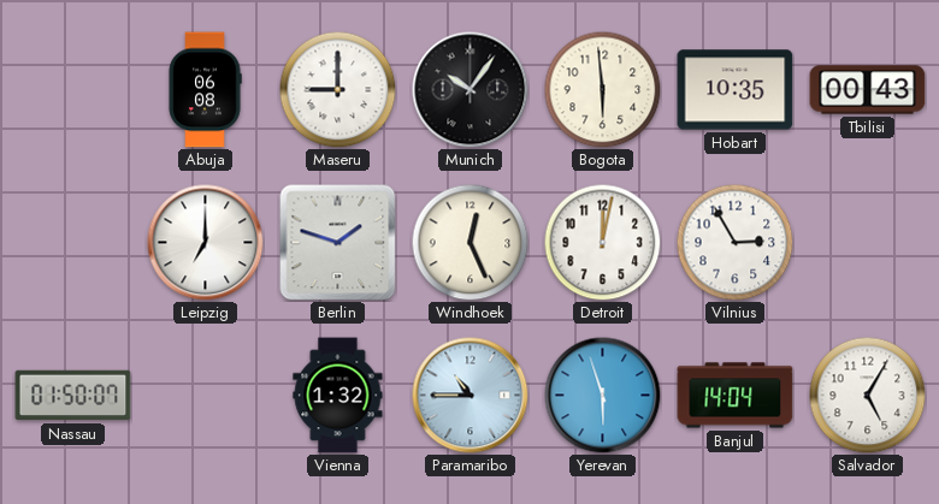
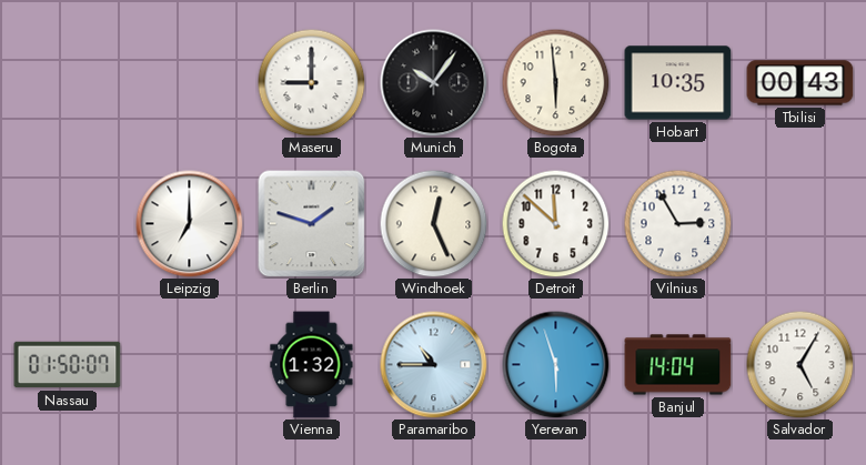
Abuja: 06:08 -> none (205, 90)
Detroit: 12:02 -> 11:52 (555, 223)
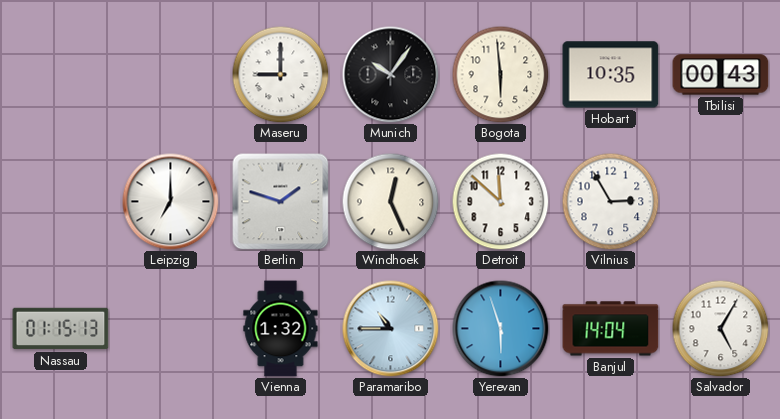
Nassau: 01:50 -> 01:15 (61, 329)
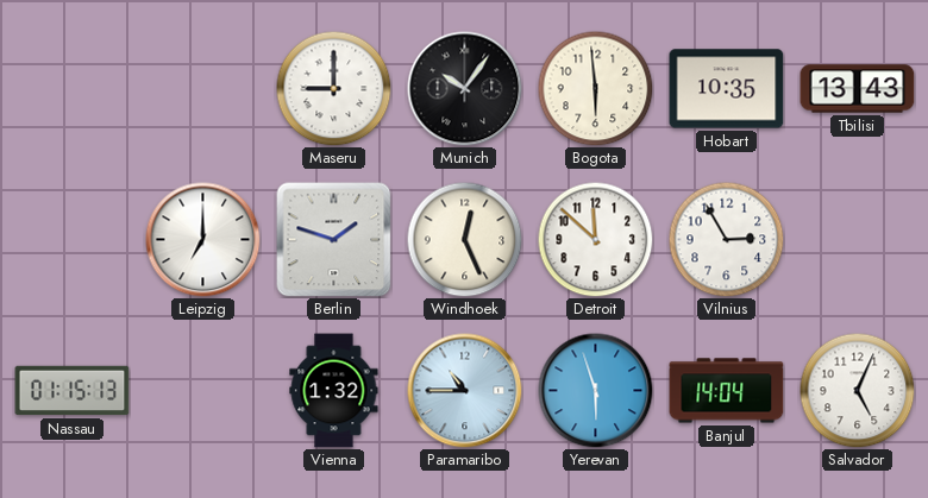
Tbilisi: 00:43 -> 13:43 (858, 89)
Salvador: 5:05 -> 5:04 (857, 390)
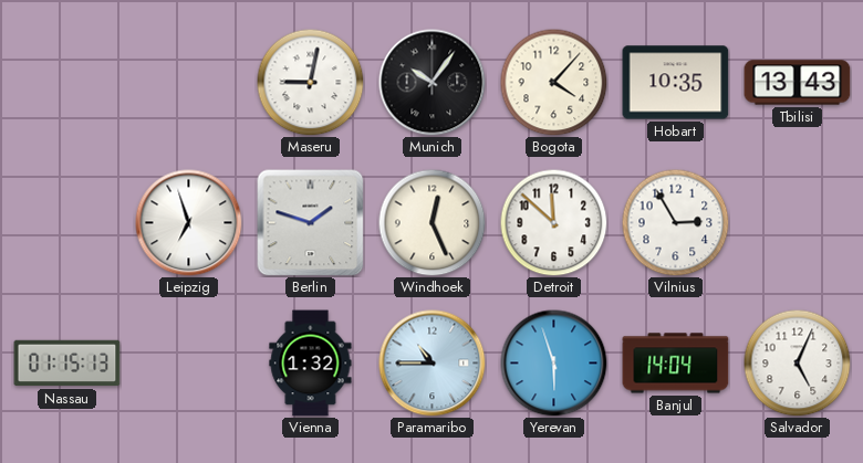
Maseru: 9:00 -> 9:02 (310, 82)
Bogota: 5:59 -> 4:07 (553, 82)
Leipzig: 7:00 -> 6:57 (189, 223)
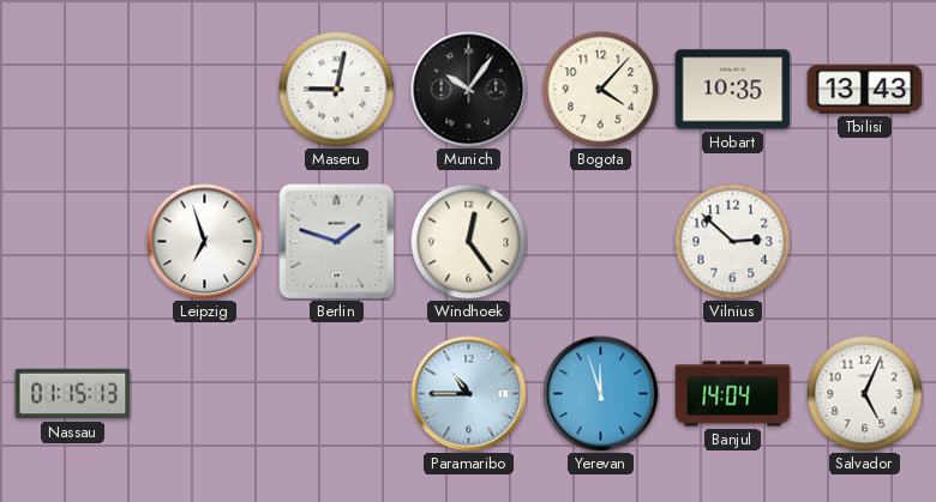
Windhoek: 12:26 -> 12:24 (468, 241)
Detroit: 11:52 -> none (553, 222)
Vilnius: 2:55 -> 2:52 (732, 241)
Vienna: 1:32 -> none (311, 364)
Yerevan: 5:57 -> 11:57 (601, 394)
